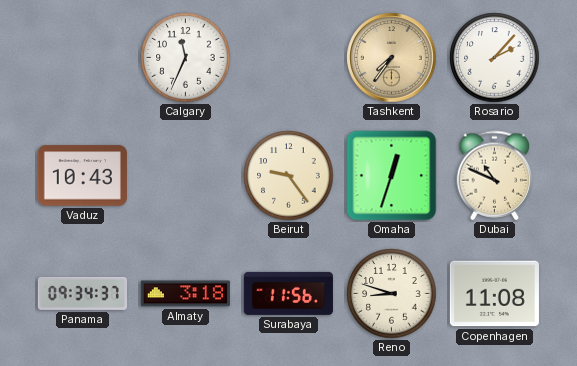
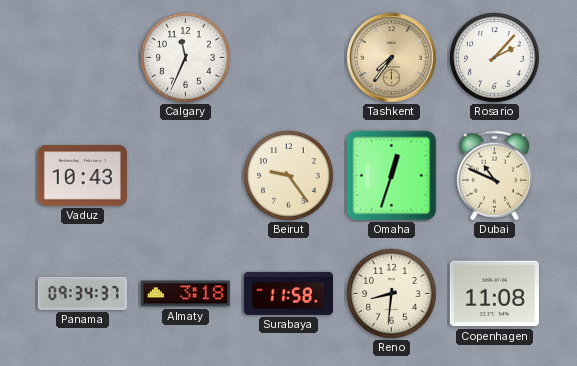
Surabaya: 11:56 -> 11:58 (288, 293)
Reno: 8:48 -> 8:31 (392, 294)
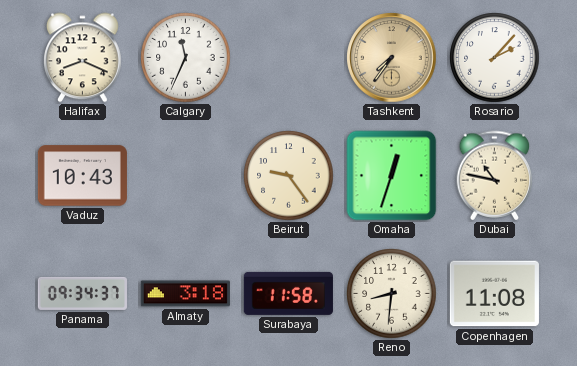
Halifax: none -> 8:19 (83, 58)
Dubai: 10:49 -> 10:47 (495, 176)
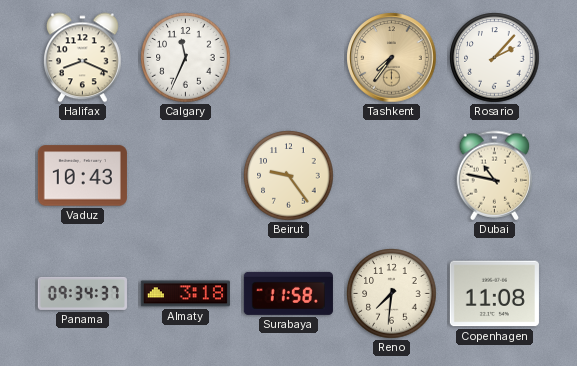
Omaha: 12:33 -> none (392, 176)
Reno: 8:31 -> 7:31 (392, 294)
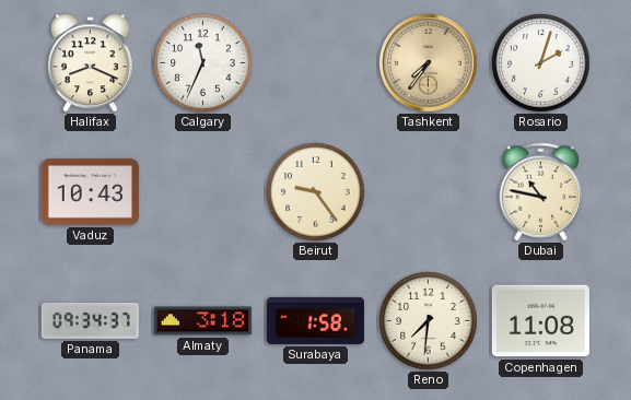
Rosario: 2:07 -> 2:03 (541, 63)
Surabaya: 11:58 -> 1:58 (315, 320)
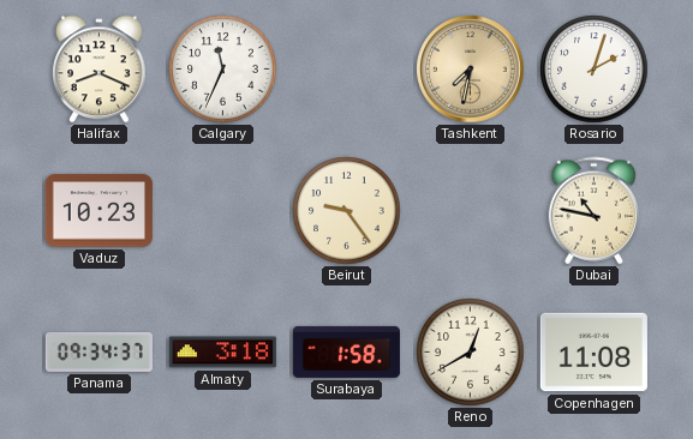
Tashkent: 7:36 -> 7:32 (471, 70)
Vaduz: 10:43 -> 10:23 (98, 211)
Reno: 7:31 -> 12:40 (471, 353)
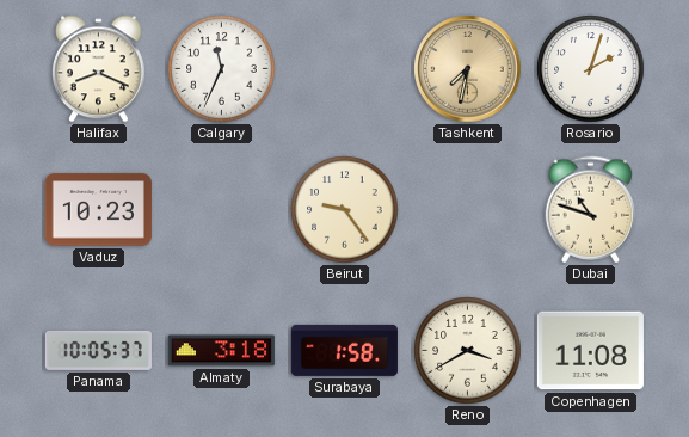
Dubai: 10:47 -> 10:48 (591, 210)
Panama: 09:34 -> 10:05 (98, 350)
Reno: 12:40 -> 3:40 (468, 351)
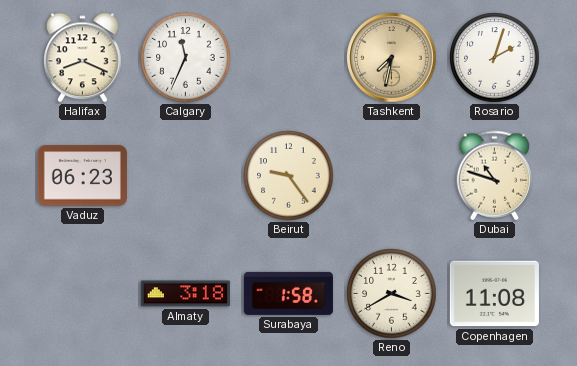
Vaduz: 10:23 -> 06:23 (82, 176)
Panama: 10:05 -> none (98, 350)
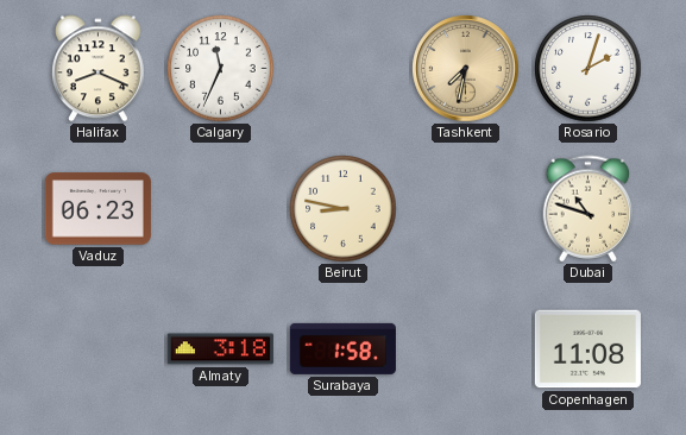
Beirut: 9:24 -> 8:47 (344, 209)
Reno: 3:40 -> none (392, 294)
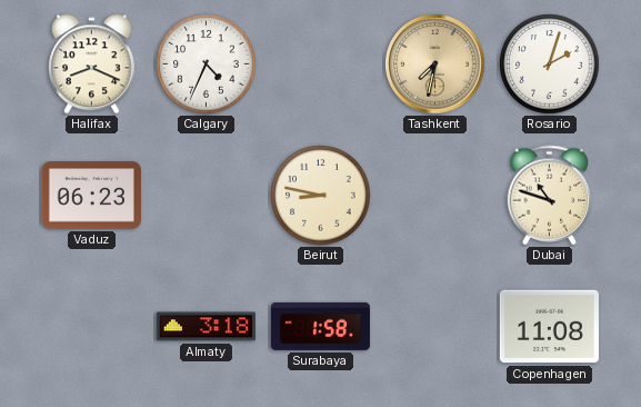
Calgary: 11:34 -> 4:34 (207, 64)
